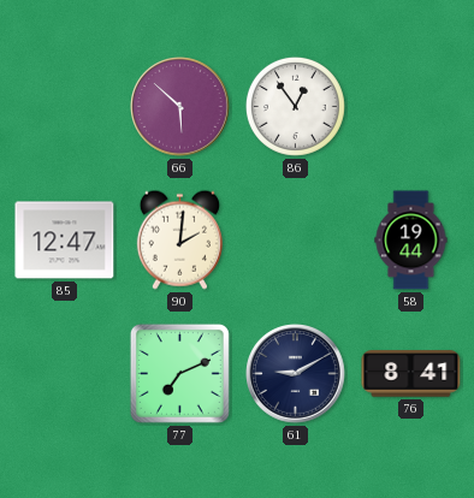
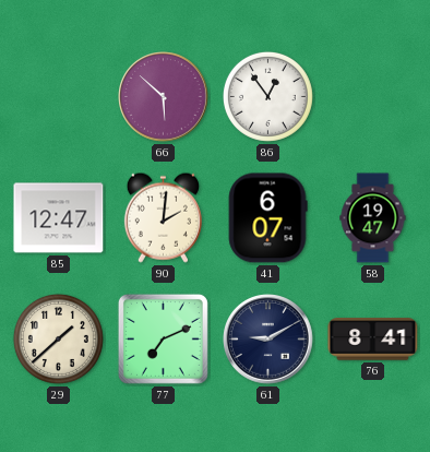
41: none -> 6:07 (267, 218)
58: 19:44 -> 19:47 (373, 218)
29: none -> 1:38 (58, 338)
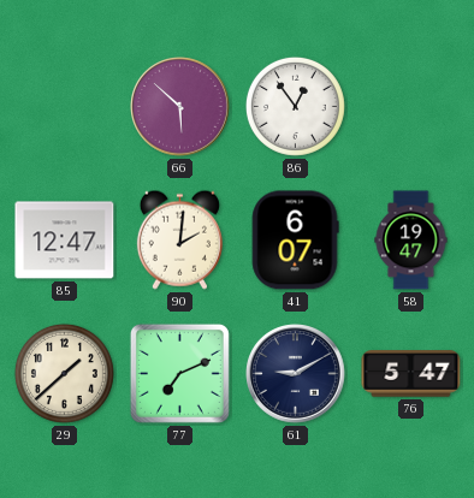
76: 8:41 -> 5:47 (411, 374)
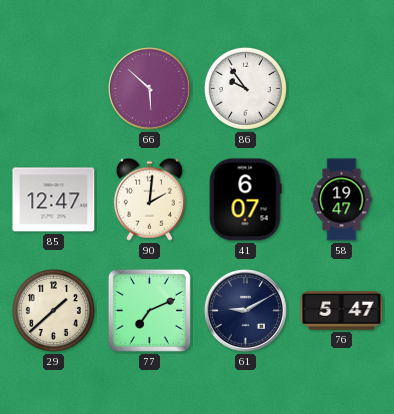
86: 12:54 -> 9:54 (245, 88)
